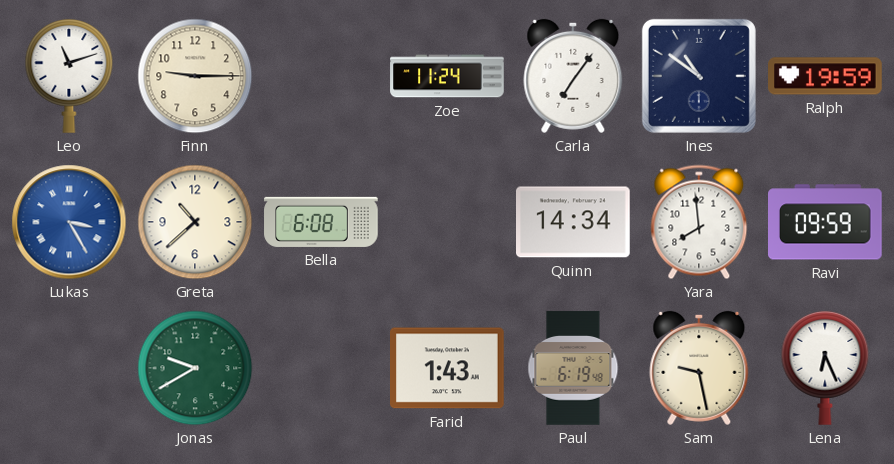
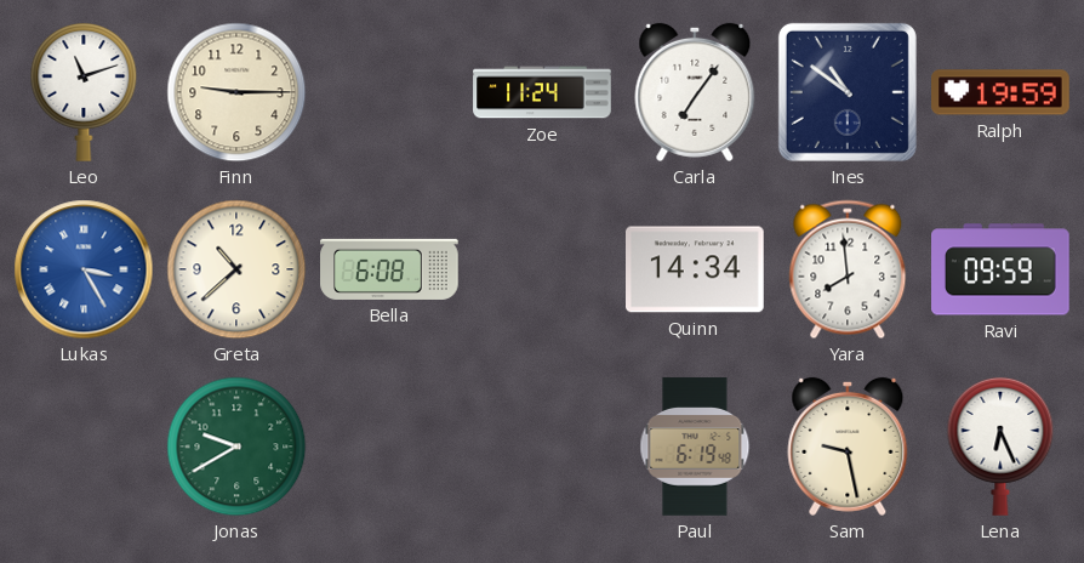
Farid: 1:43 -> none (448, 368)
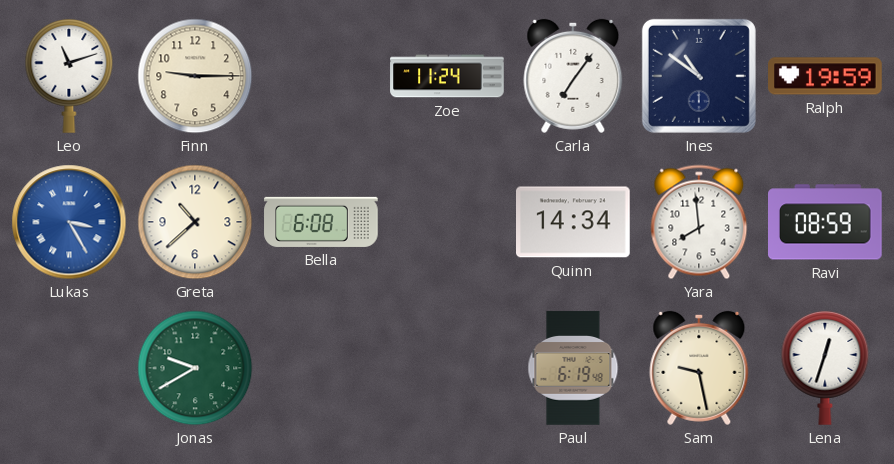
Ravi: 09:59 -> 08:59 (826, 222)
Lena: 6:26 -> 12:33 (825, 368)
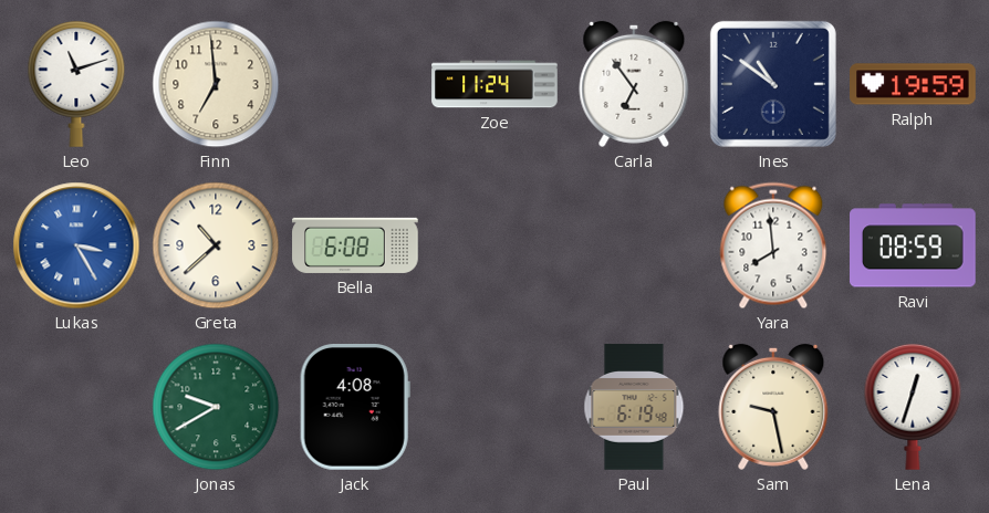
Finn: 9:15 -> 6:59 (216, 84)
Carla: 7:06 -> 6:54 (634, 84)
Quinn: 14:34 -> none (574, 222)
Jack: none -> 4:08 (355, 408)
